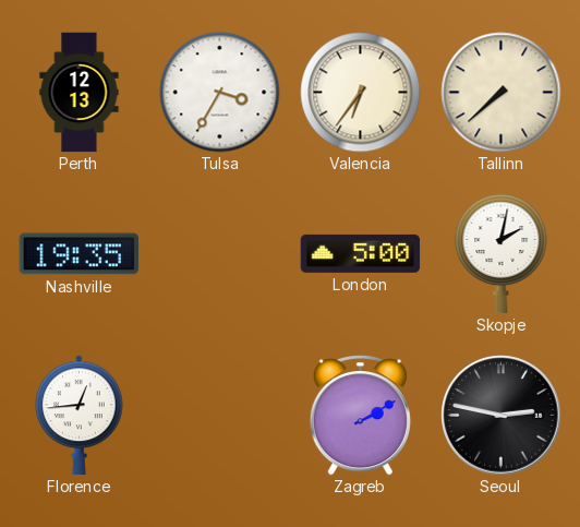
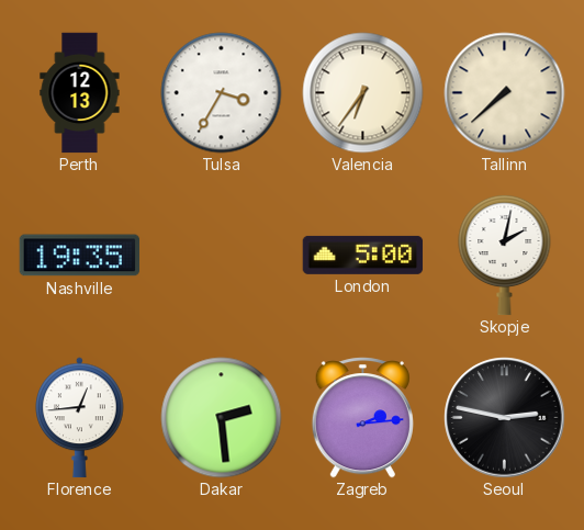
Dakar: none -> 2:29 (222, 418)
Zagreb: 2:10 -> 2:14 (362, 418)
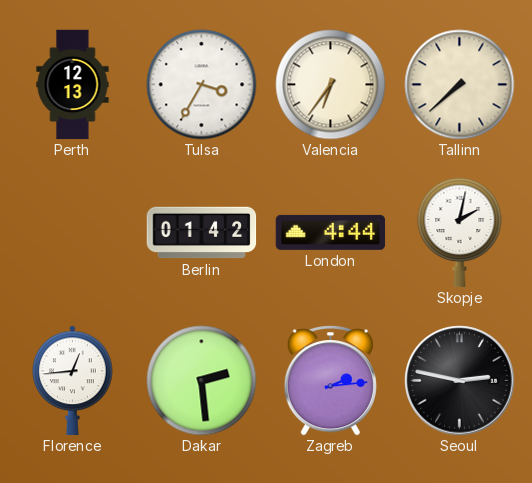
Nashville: 19:35 -> none (80, 256)
Berlin: none -> 01:42 (202, 233)
London: 5:00 -> 4:44 (331, 232)
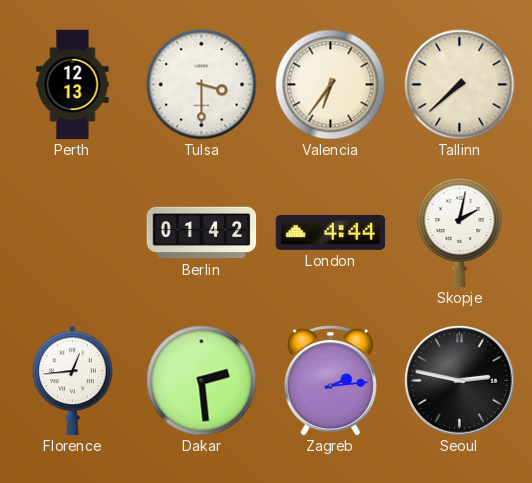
Tulsa: 3:35 -> 3:30 (202, 85)
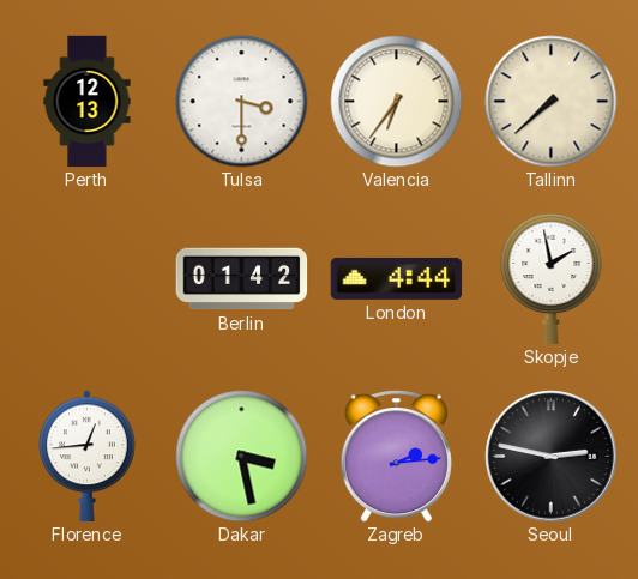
Skopje: 2:02 -> 1:58 (552, 278)
Dakar: 2:29 -> 3:28 (242, 457)
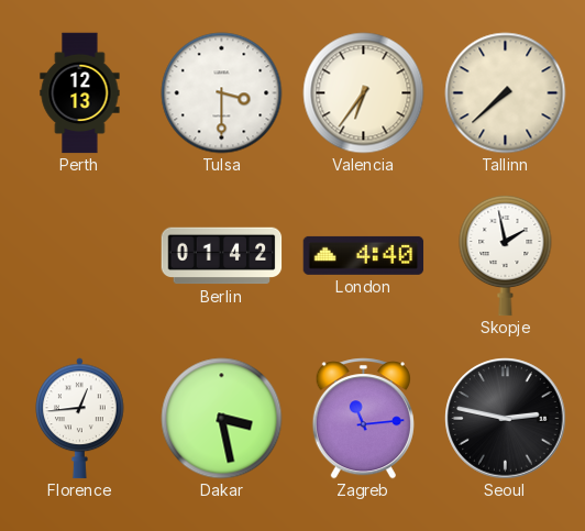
London: 4:44 -> 4:40 (364, 255)
Zagreb: 2:14 -> 11:14 (363, 419)
